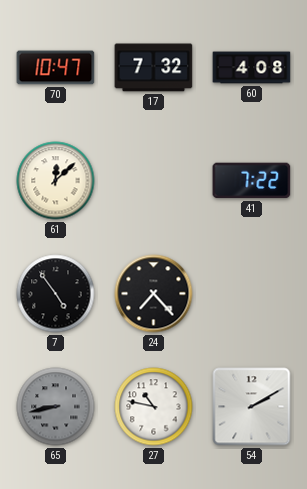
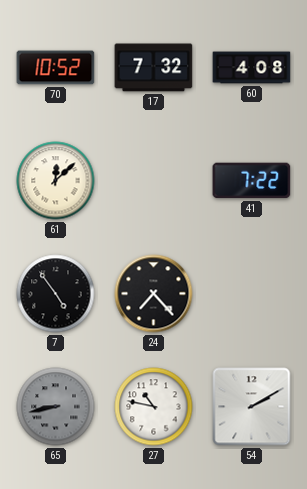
70: 10:47 -> 10:52 (56, 68)
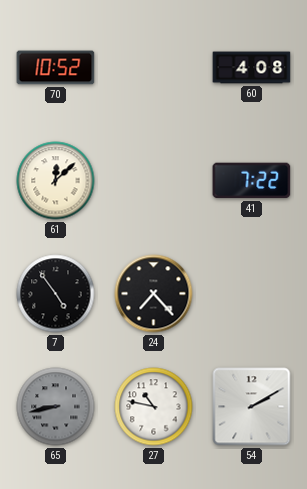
17: 7:32 -> none (154, 68)
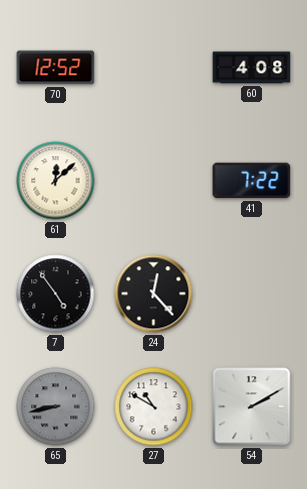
70: 10:52 -> 12:52 (56, 68)
24: 7:23 -> 12:23 (154, 294)
27: 10:47 -> 10:50 (154, 407)
